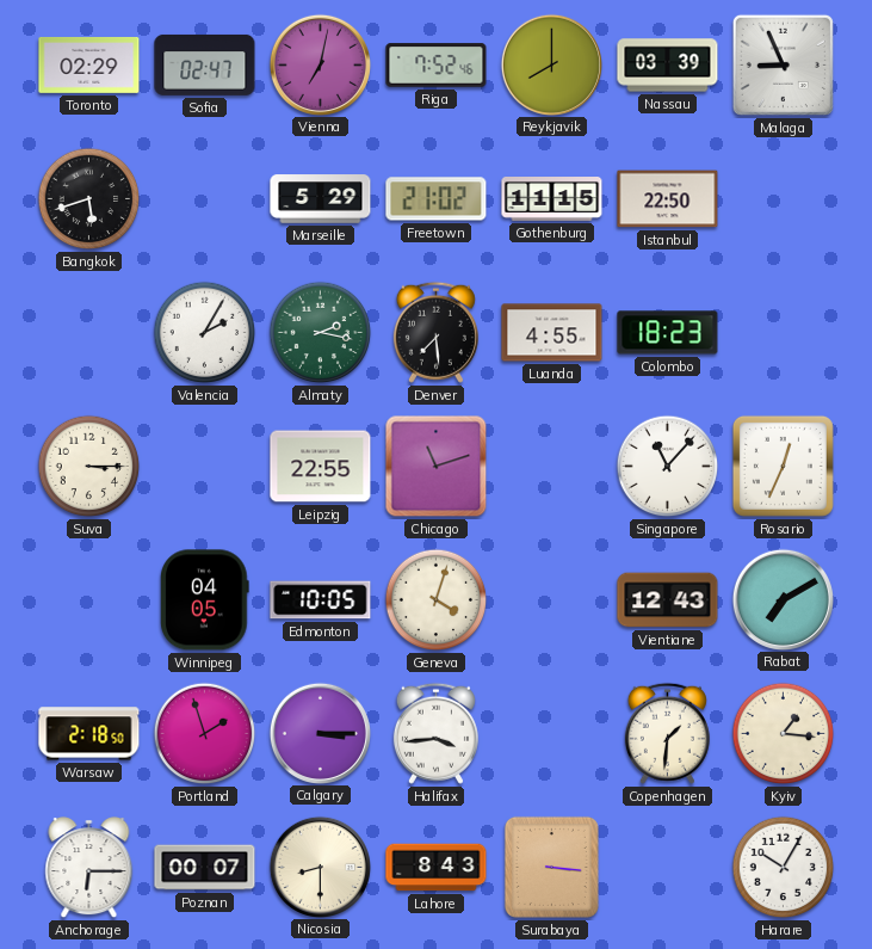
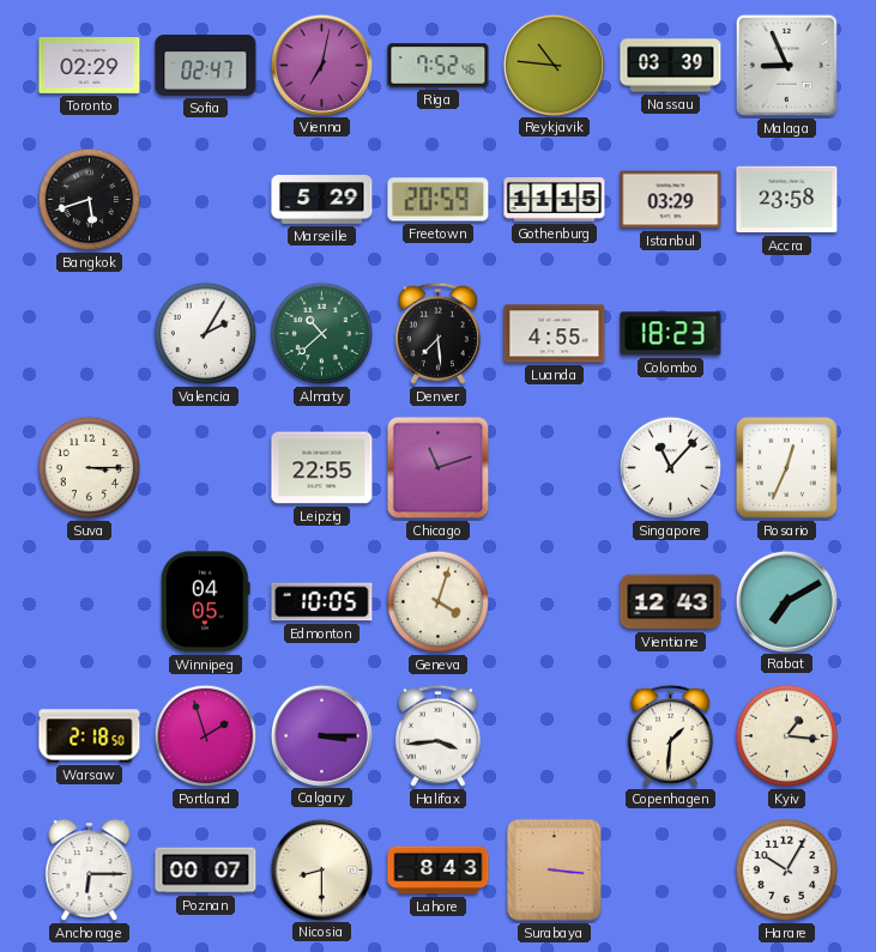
Reykjavik: 8:00 -> 10:46 (554, 65)
Freetown: 21:02 -> 20:59 (439, 200)
Istanbul: 22:50 -> 03:29 (671, 200)
Accra: none -> 23:58 (787, 200)
Almaty: 2:17 -> 10:38 (322, 334)
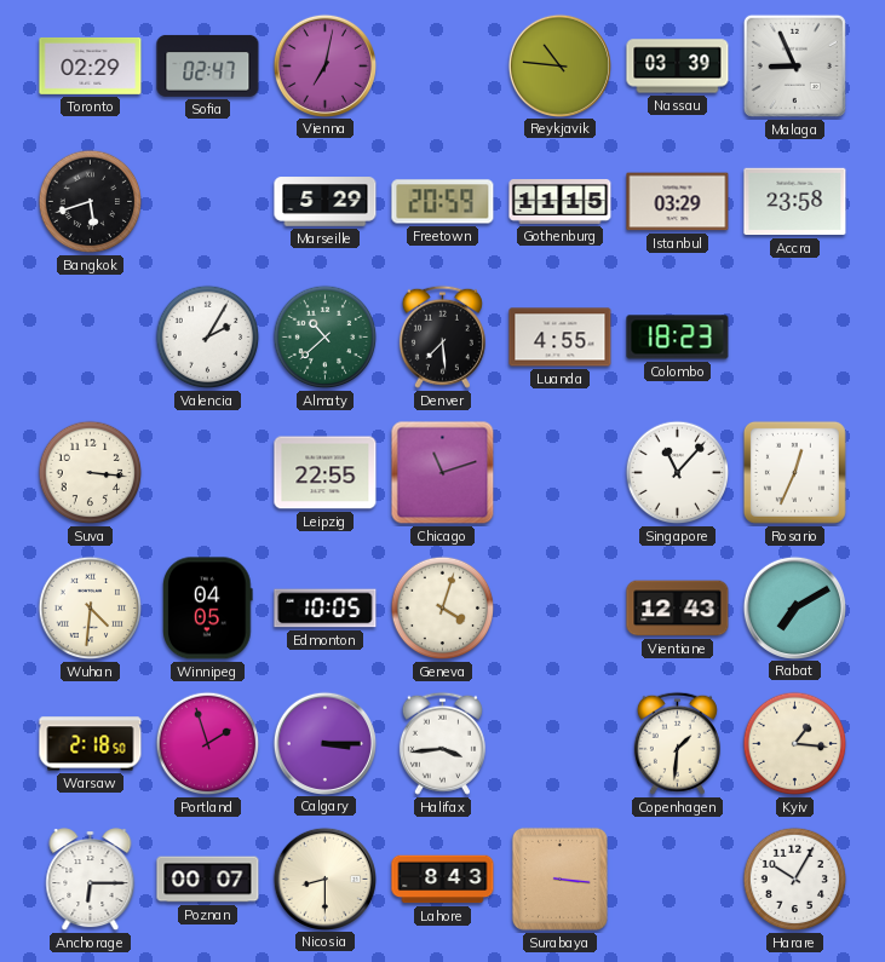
Riga: 7:52 -> none (439, 66)
Suva: 3:15 -> 3:16 (91, 473)
Wuhan: none -> 4:31 (91, 609)
